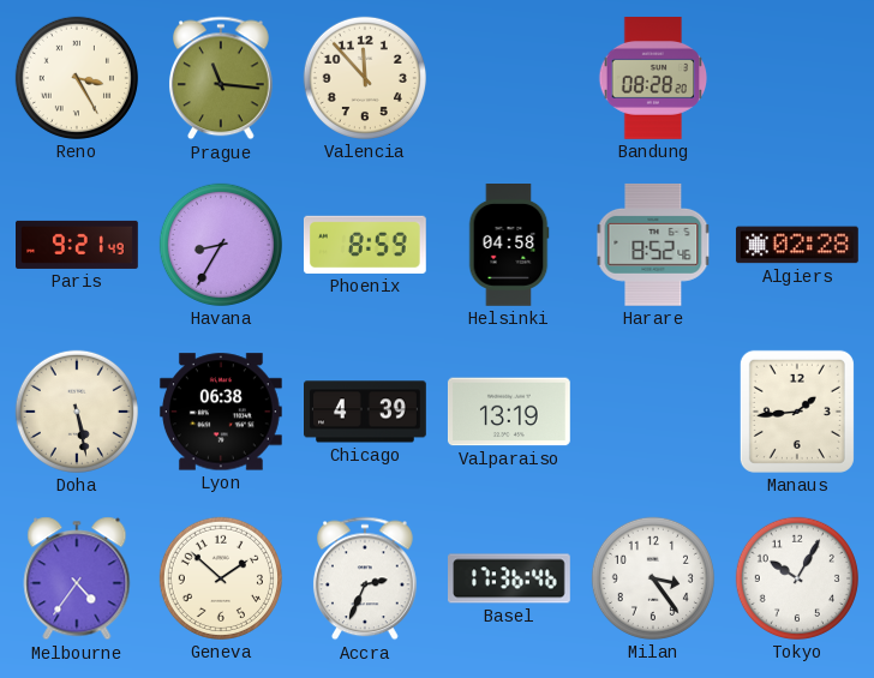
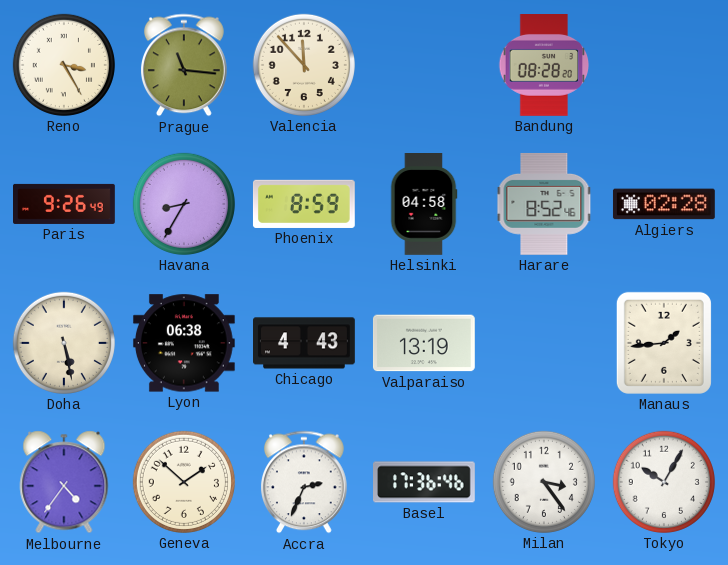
Paris: 9:21 -> 9:26 (65, 204)
Chicago: 4:39 -> 4:43 (305, 343)
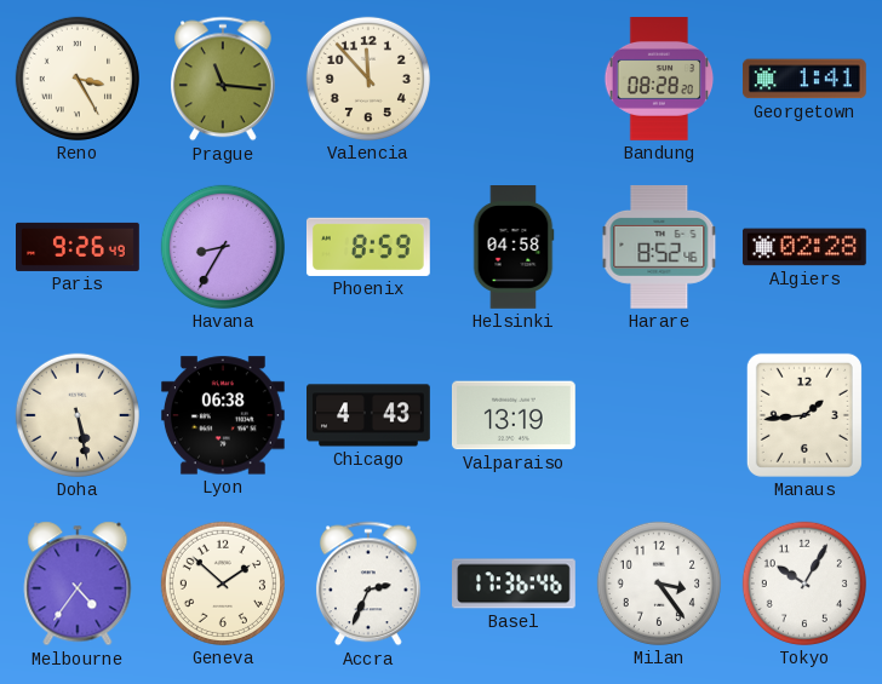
Georgetown: none -> 1:41 (804, 79)
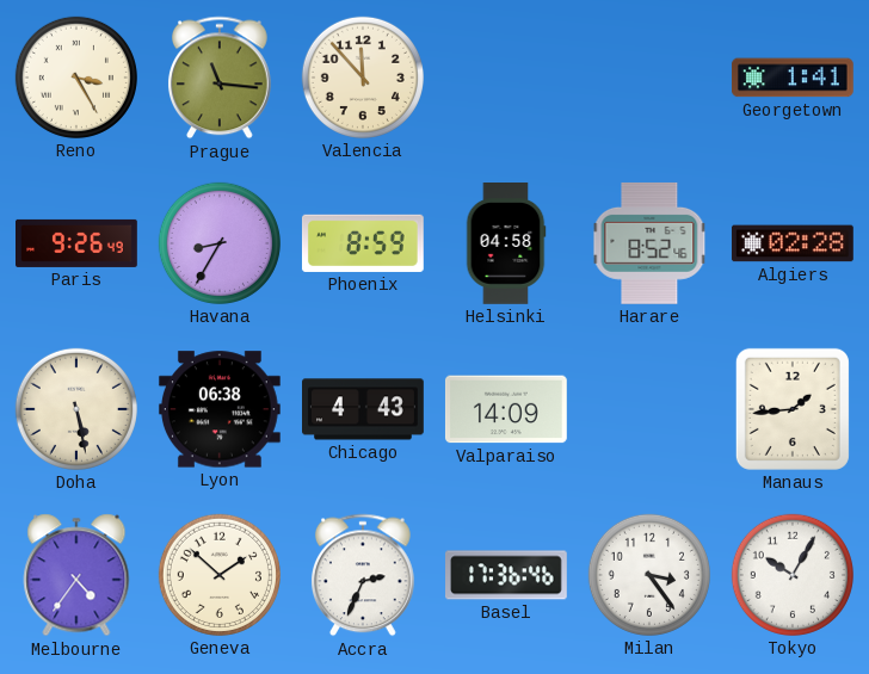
Bandung: 08:28 -> none (659, 80)
Valparaiso: 13:19 -> 14:09 (506, 409)
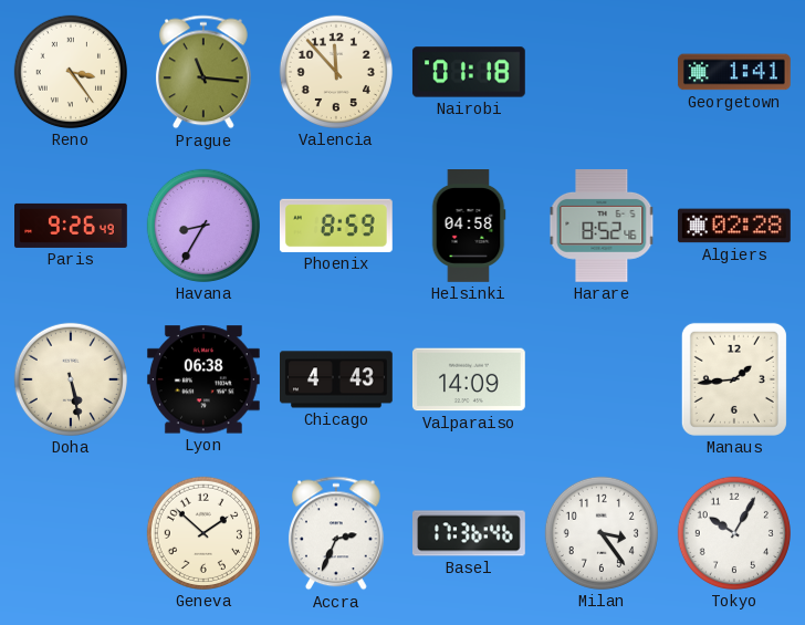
Reno: 3:25 -> 3:24 (71, 72)
Nairobi: none -> 01:18 (469, 72)
Melbourne: 4:36 -> none (76, 575)
